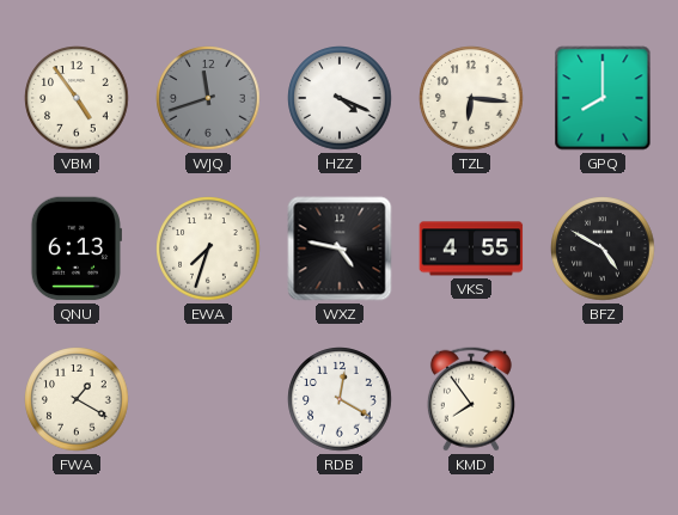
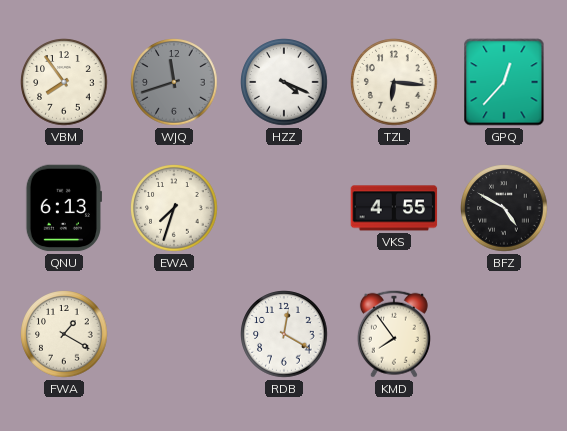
VBM: 4:54 -> 7:54 (64, 82)
GPQ: 8:00 -> 12:37 (504, 82)
WXZ: 4:47 -> none (340, 249)
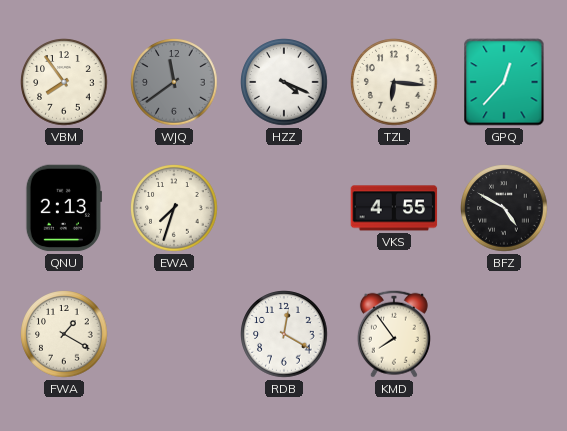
WJQ: 11:42 -> 11:39 (174, 82)
QNU: 6:13 -> 2:13 (64, 208)
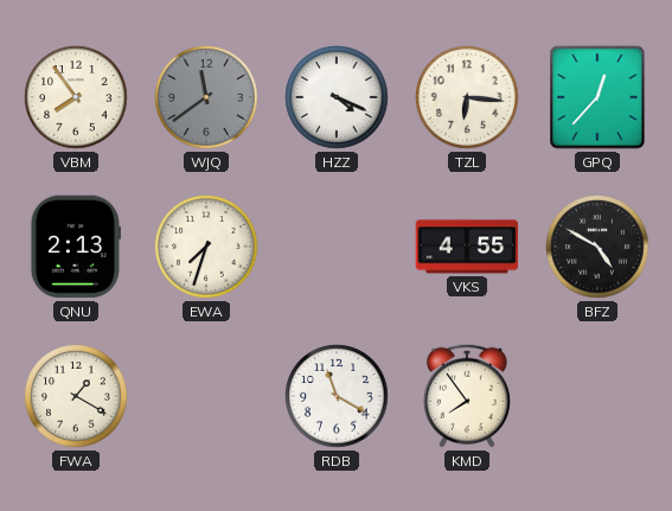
RDB: 12:20 -> 11:20 (337, 396)
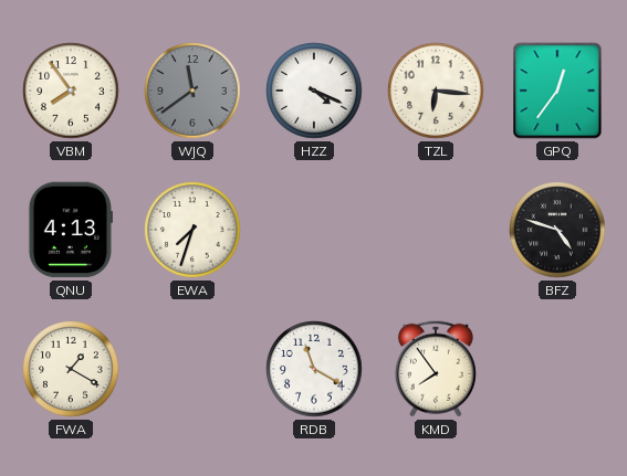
GPQ: 12:37 -> 12:36 (557, 91)
QNU: 2:13 -> 4:13 (71, 230)
VKS: 4:55 -> none (467, 247)
BFZ: 4:50 -> 4:48 (557, 230)
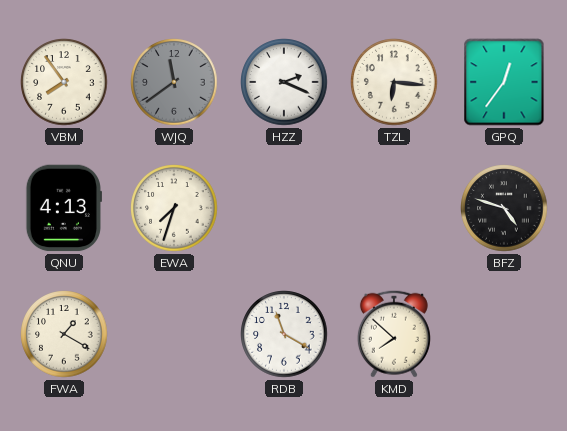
HZZ: 4:19 -> 2:19 (284, 82)
KMD: 7:54 -> 7:52 (394, 334)
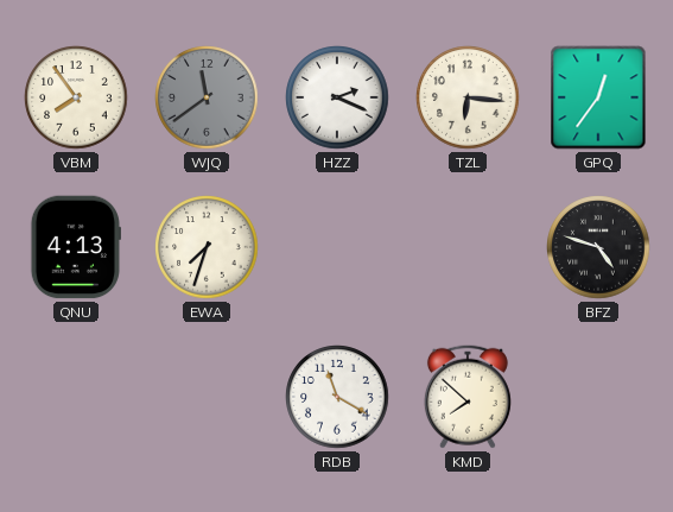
FWA: 1:20 -> none (64, 334)
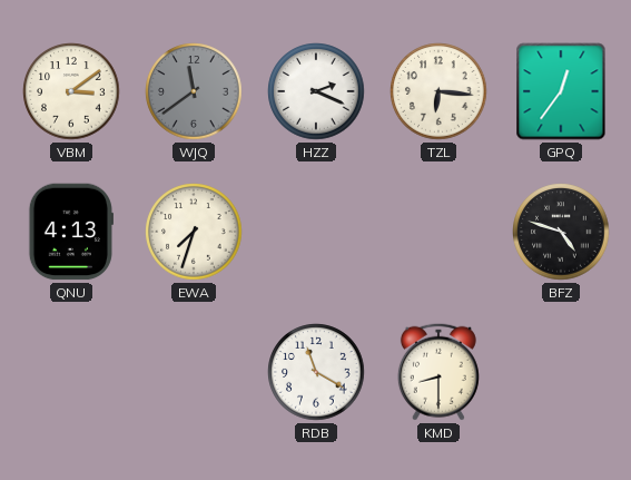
VBM: 7:54 -> 3:09 (71, 91)
KMD: 7:52 -> 8:30 (438, 372)
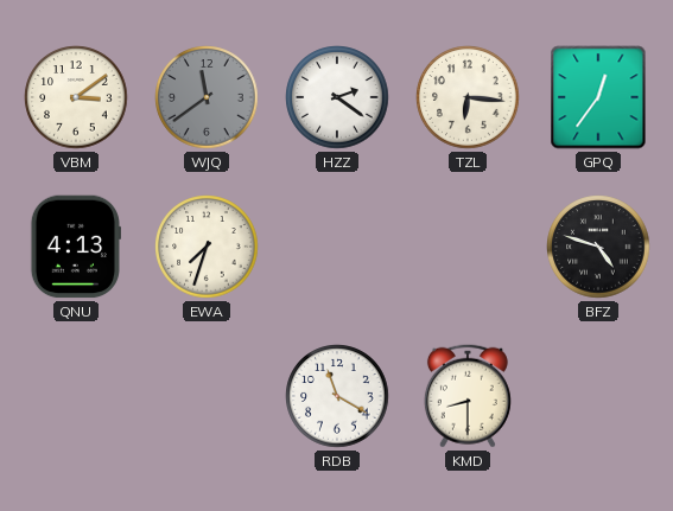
HZZ: 2:19 -> 2:21 (337, 97)
